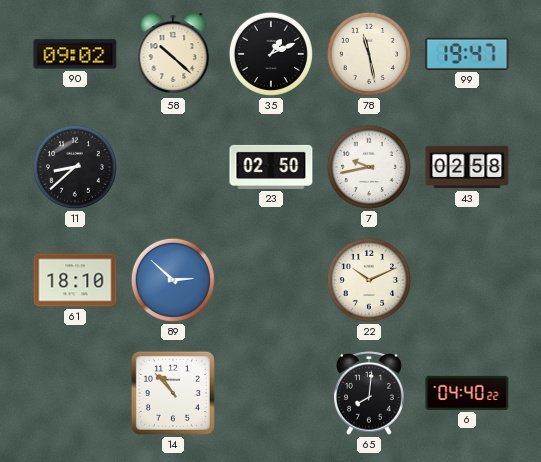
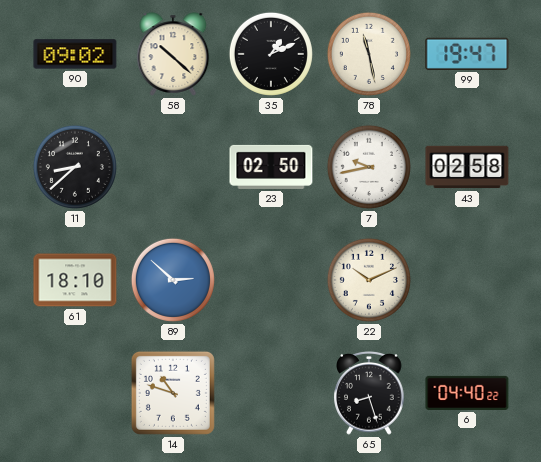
14: 10:53 -> 10:48 (173, 393)
65: 8:01 -> 8:27 (369, 394)
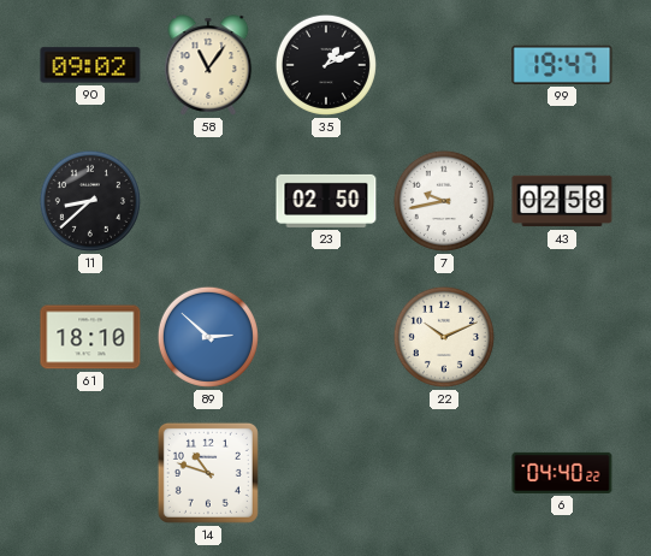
58: 10:22 -> 11:06 (208, 65)
78: 11:28 -> none (369, 54)
65: 8:27 -> none (369, 394)
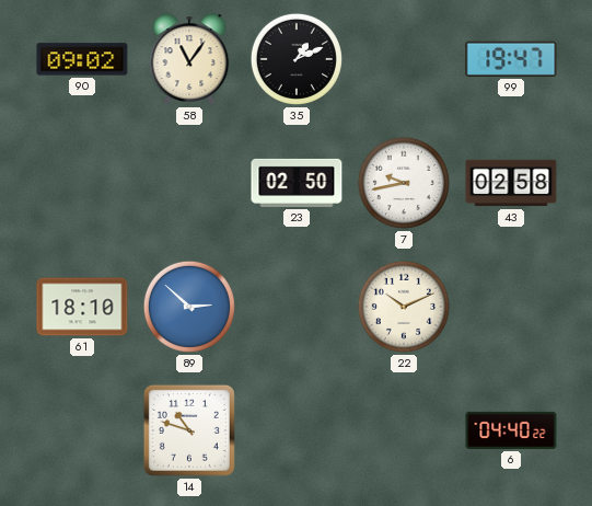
11: 8:38 -> none (90, 201)
